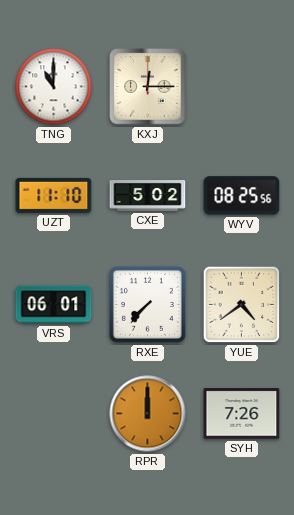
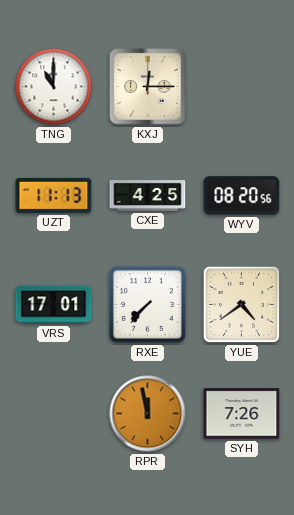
UZT: 11:10 -> 11:13 (54, 195)
CXE: 5:02 -> 4:25 (148, 196)
WYV: 08:25 -> 08:20 (242, 196)
VRS: 06:01 -> 17:01 (54, 305)
RPR: 12:00 -> 11:58 (148, 414)
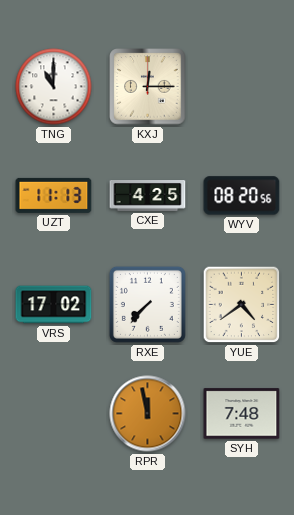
VRS: 17:01 -> 17:02 (54, 305)
SYH: 7:26 -> 7:48 (242, 414)
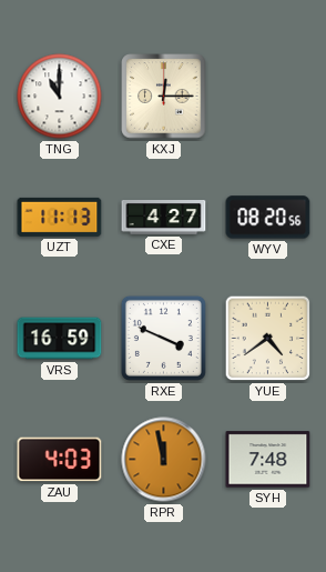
CXE: 4:25 -> 4:27 (164, 218)
VRS: 17:02 -> 16:59 (60, 339)
RXE: 7:37 -> 3:49 (163, 338)
ZAU: none -> 4:03 (60, 460)
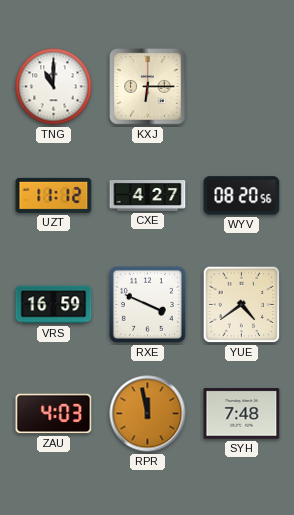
KXJ: 12:15 -> 6:15 (148, 87)
UZT: 11:13 -> 11:12 (54, 195)
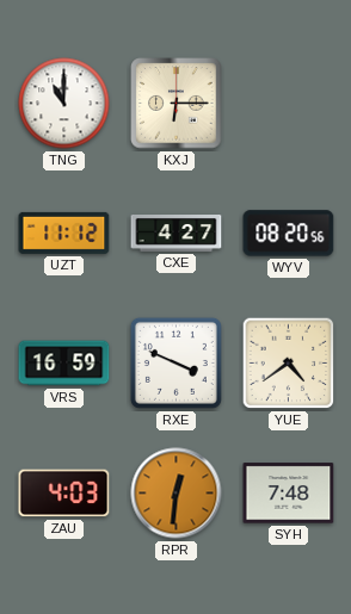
RPR: 11:58 -> 12:31 (177, 494)
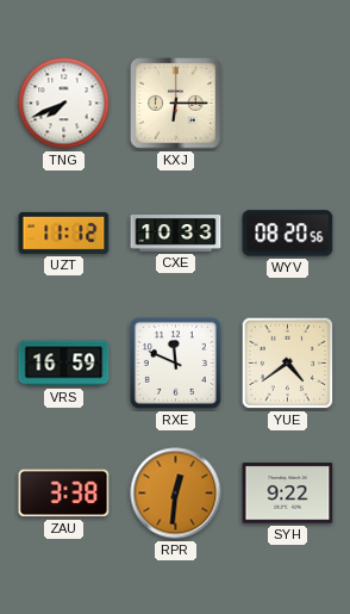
TNG: 11:00 -> 7:41 (64, 104)
CXE: 4:27 -> 10:33 (176, 234)
RXE: 3:49 -> 11:49 (175, 362)
ZAU: 4:03 -> 3:38 (64, 494)
SYH: 7:48 -> 9:22 (288, 494)
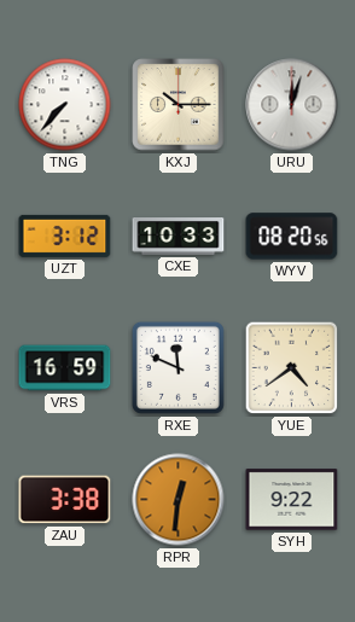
TNG: 7:41 -> 7:37 (65, 105)
KXJ: 6:15 -> 10:15 (179, 105)
URU: none -> 12:03 (292, 105)
UZT: 11:12 -> 3:12 (65, 236)
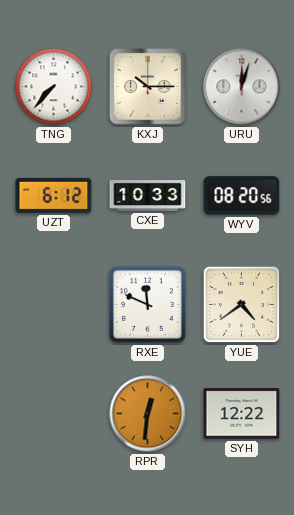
UZT: 3:12 -> 6:12 (54, 195)
VRS: 16:59 -> none (65, 368)
ZAU: 3:38 -> none (65, 500)
SYH: 9:22 -> 12:22 (242, 414)
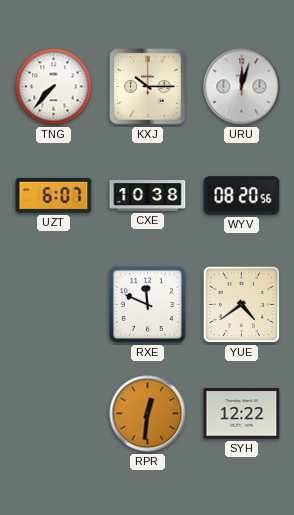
UZT: 6:12 -> 6:07 (54, 195)
CXE: 10:33 -> 10:38 (148, 196)
